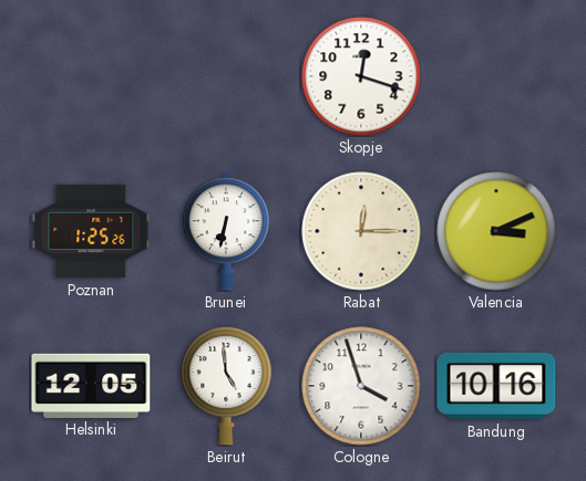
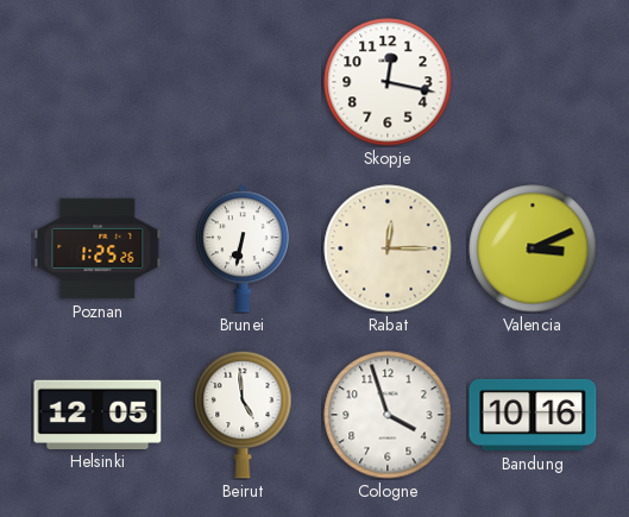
Skopje: 12:18 -> 12:17 (388, 82)
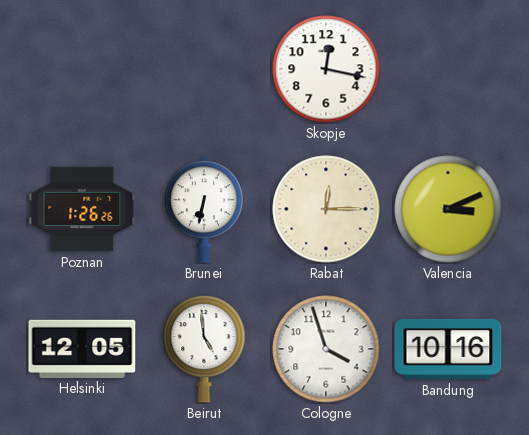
Poznan: 1:25 -> 1:26 (82, 209)
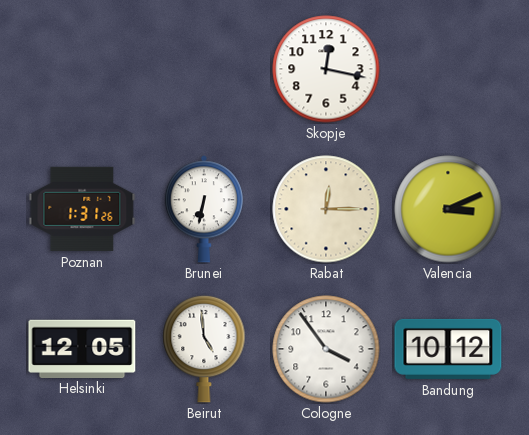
Poznan: 1:26 -> 1:31 (82, 209)
Cologne: 3:57 -> 3:54 (326, 349)
Bandung: 10:16 -> 10:12 (448, 349)
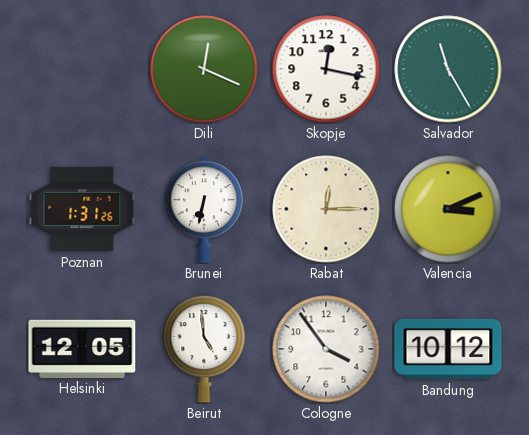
Dili: none -> 12:19 (204, 69)
Salvador: none -> 11:25 (448, 69)
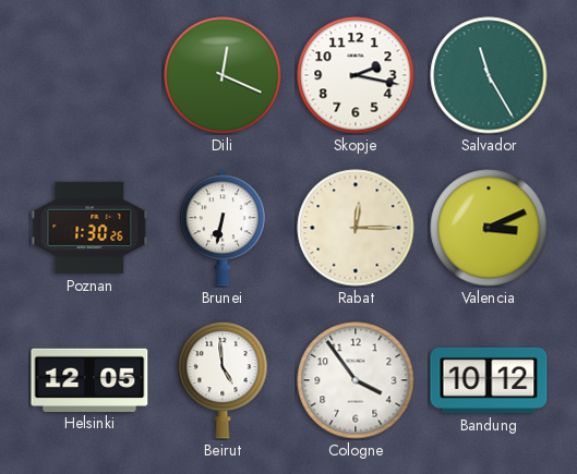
Skopje: 12:17 -> 2:17 (356, 75)
Poznan: 1:31 -> 1:30 (89, 228)
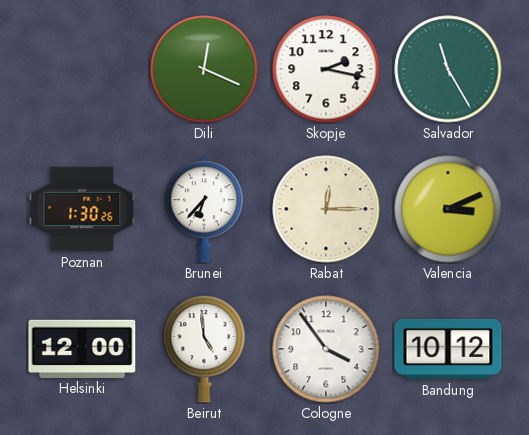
Brunei: 6:32 -> 6:37 (204, 209)
Helsinki: 12:05 -> 12:00 (82, 348)
